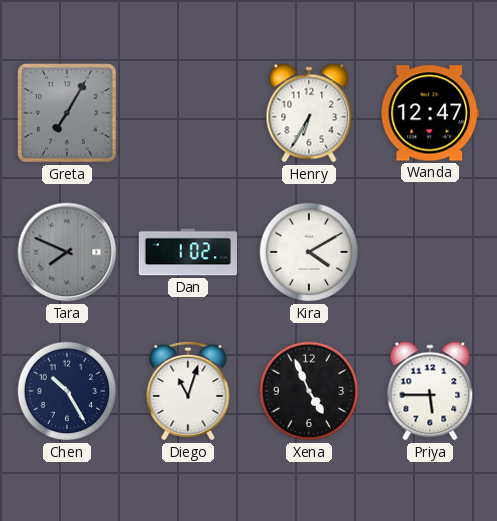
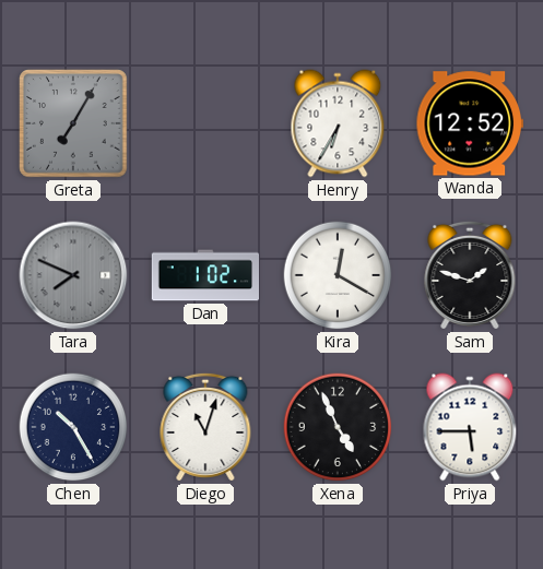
Wanda: 12:47 -> 12:52 (470, 123)
Kira: 4:10 -> 12:20 (338, 275)
Sam: none -> 1:48 (470, 275)
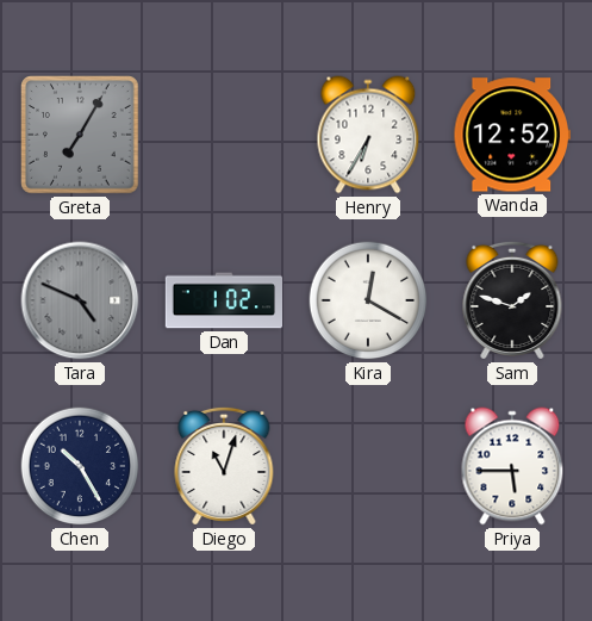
Tara: 7:49 -> 4:49 (80, 300)
Xena: 4:56 -> none (338, 427)
